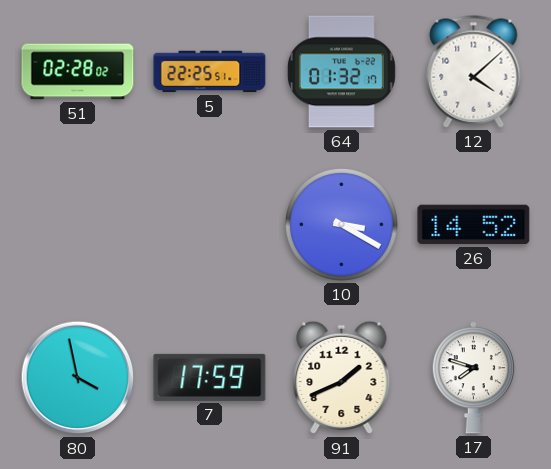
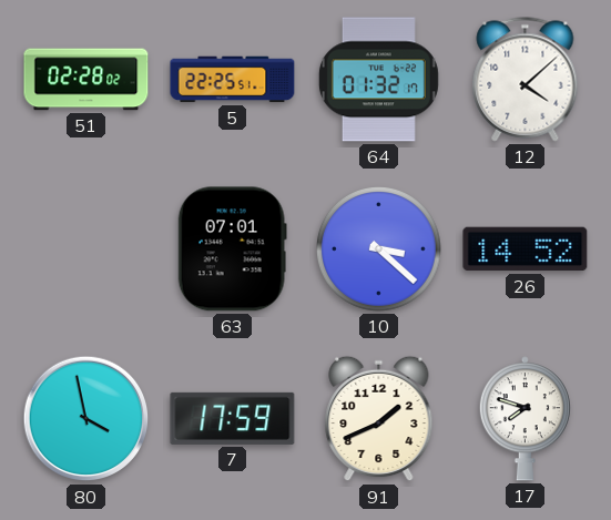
63: none -> 07:01 (232, 249)
10: 3:20 -> 3:22 (379, 249)
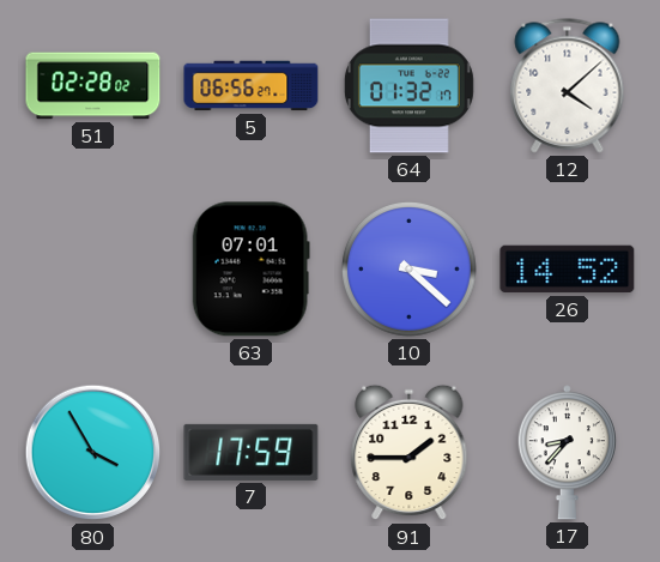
5: 22:25 -> 06:56 (252, 86)
80: 3:58 -> 3:55 (93, 453)
91: 1:41 -> 1:45 (410, 453)
17: 7:48 -> 8:37 (567, 453)
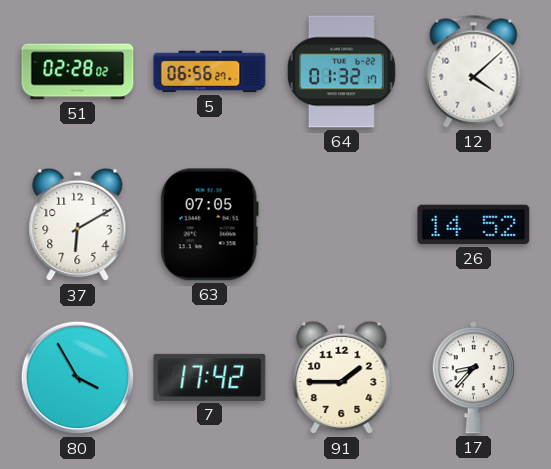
37: none -> 6:10 (78, 225)
63: 07:01 -> 07:05 (209, 225)
10: 3:22 -> none (410, 270)
7: 17:59 -> 17:42 (210, 377)
